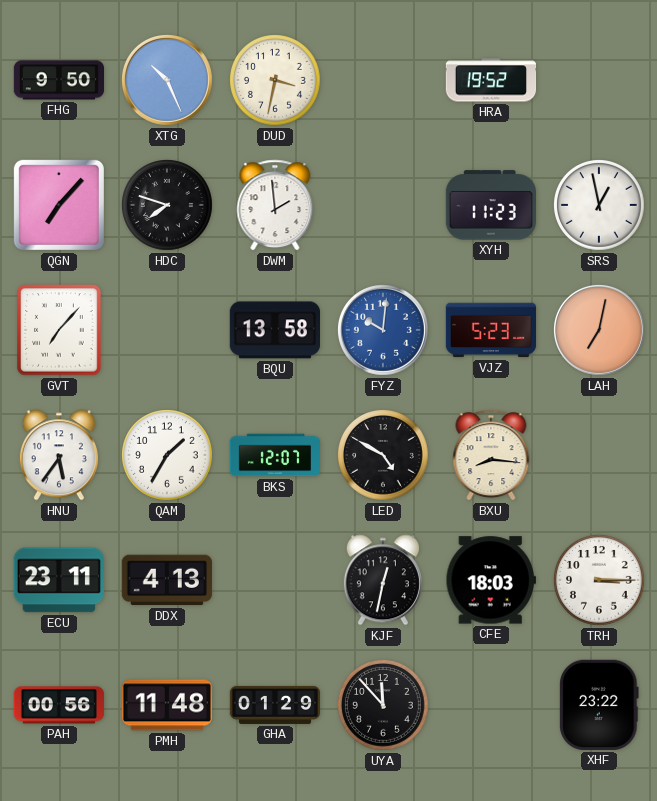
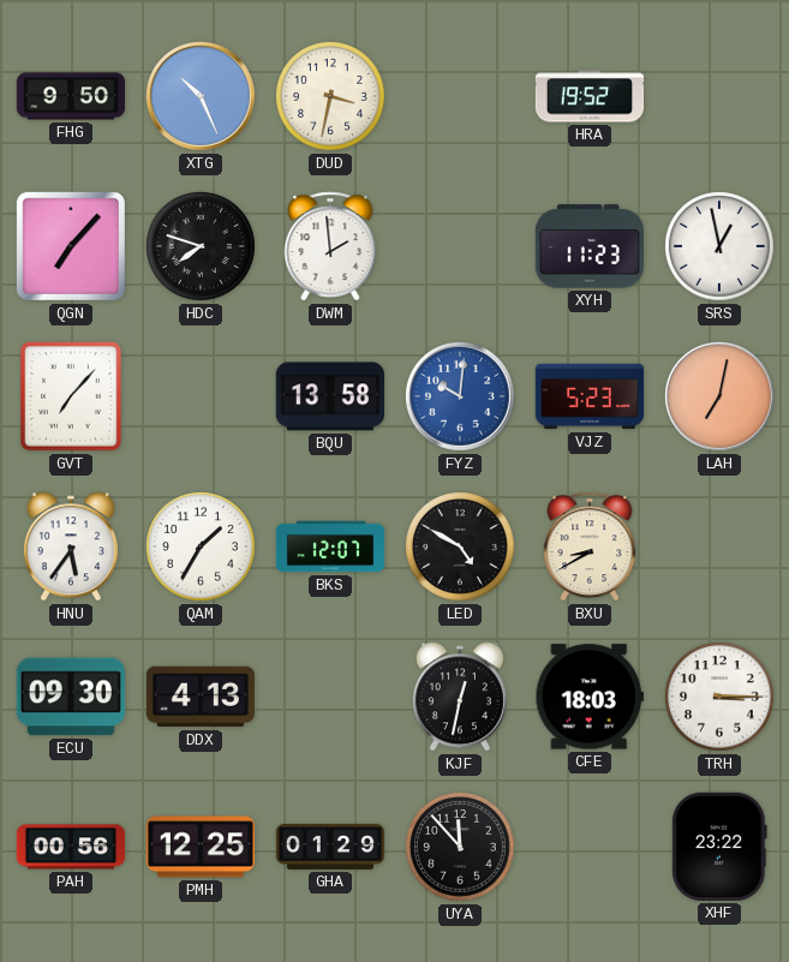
BXU: 8:16 -> 8:40 (590, 546)
ECU: 23:11 -> 09:30 (71, 697)
PMH: 11:48 -> 12:25 (199, 847)
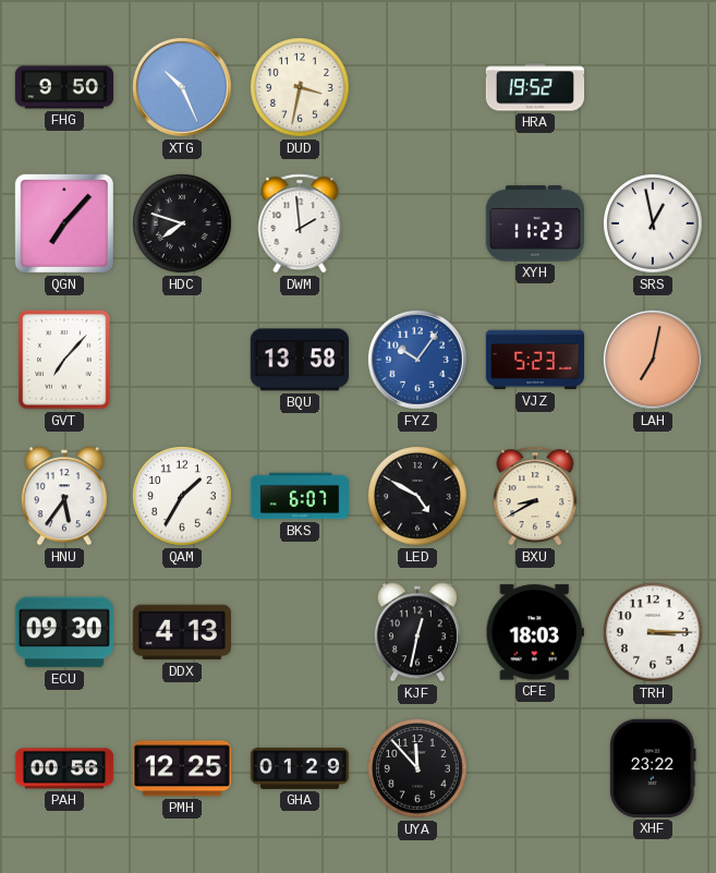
FYZ: 10:01 -> 10:06 (417, 360)
BKS: 12:07 -> 6:07 (300, 496)
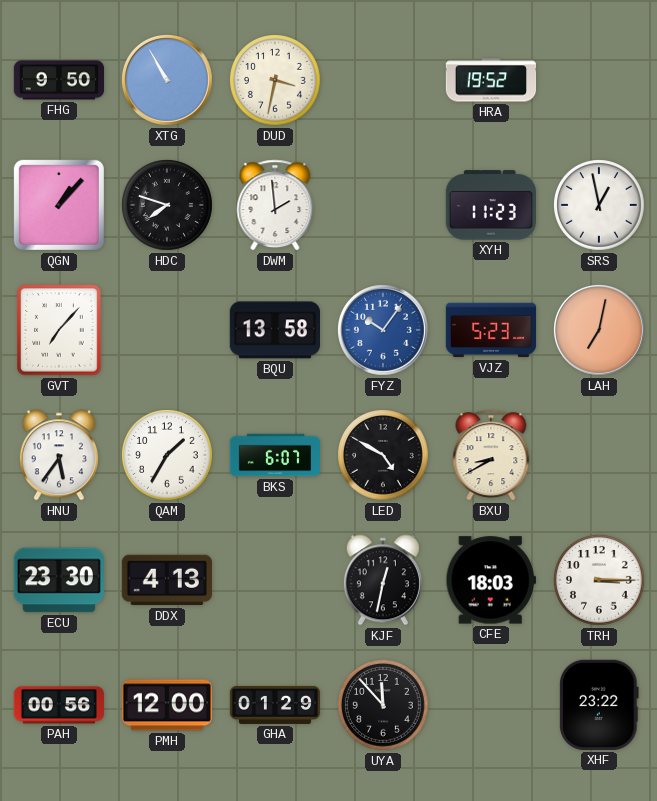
XTG: 10:26 -> 10:55 (167, 80)
QGN: 7:07 -> 1:07 (59, 205)
ECU: 09:30 -> 23:30 (59, 580)
PMH: 12:25 -> 12:00 (166, 705)
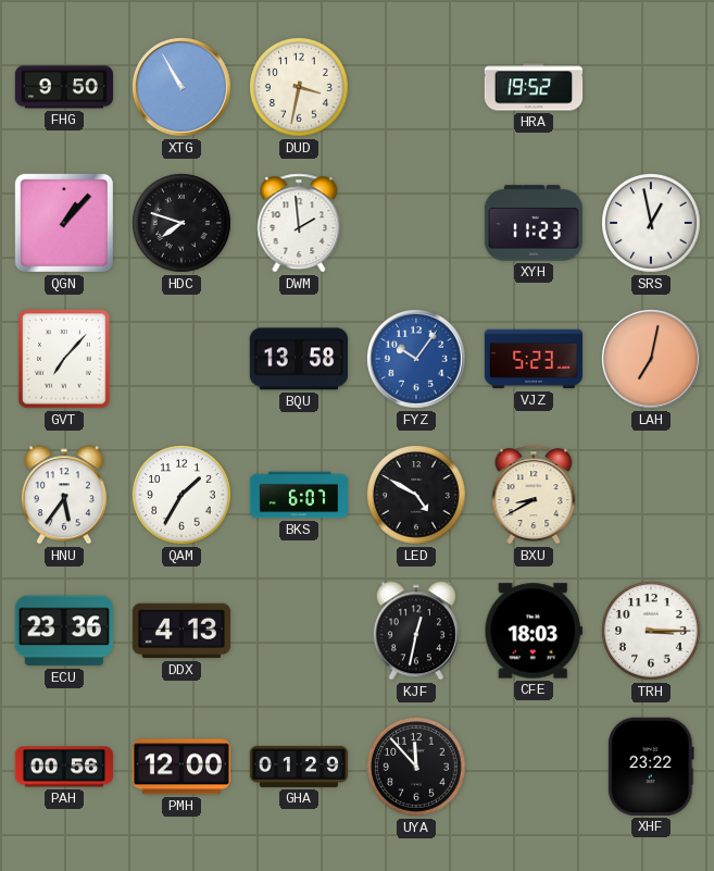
ECU: 23:30 -> 23:36 (64, 631)
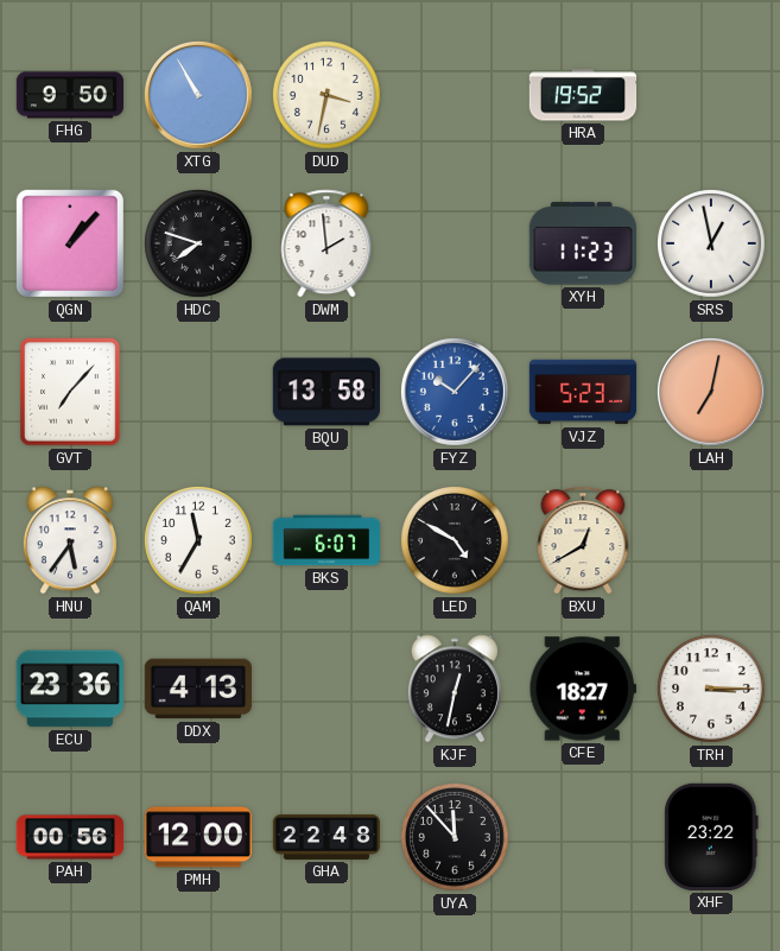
FYZ: 10:06 -> 10:07 (455, 392)
QAM: 1:35 -> 11:35 (199, 541)
BXU: 8:40 -> 12:40 (583, 540)
CFE: 18:03 -> 18:27 (583, 689)
GHA: 01:29 -> 22:48 (326, 837)
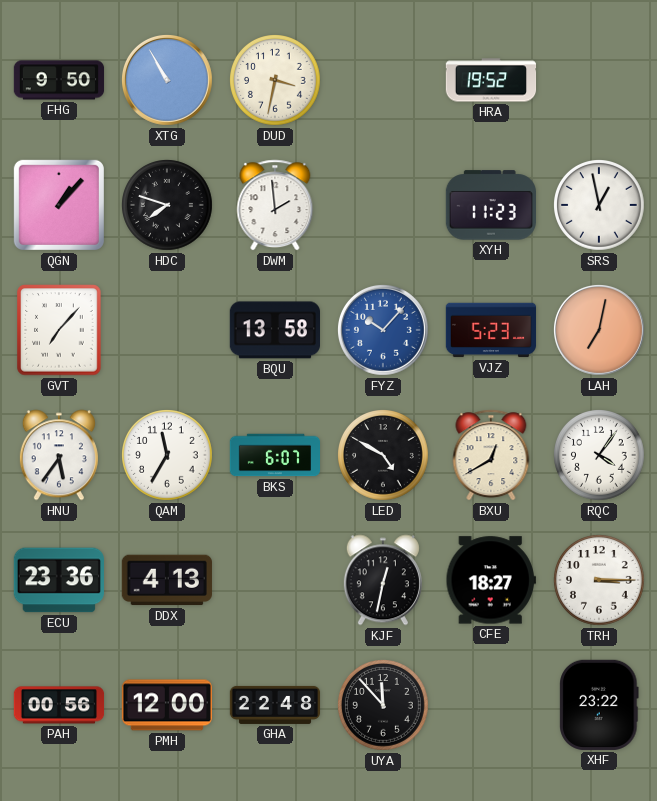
RQC: none -> 4:06 (600, 456)
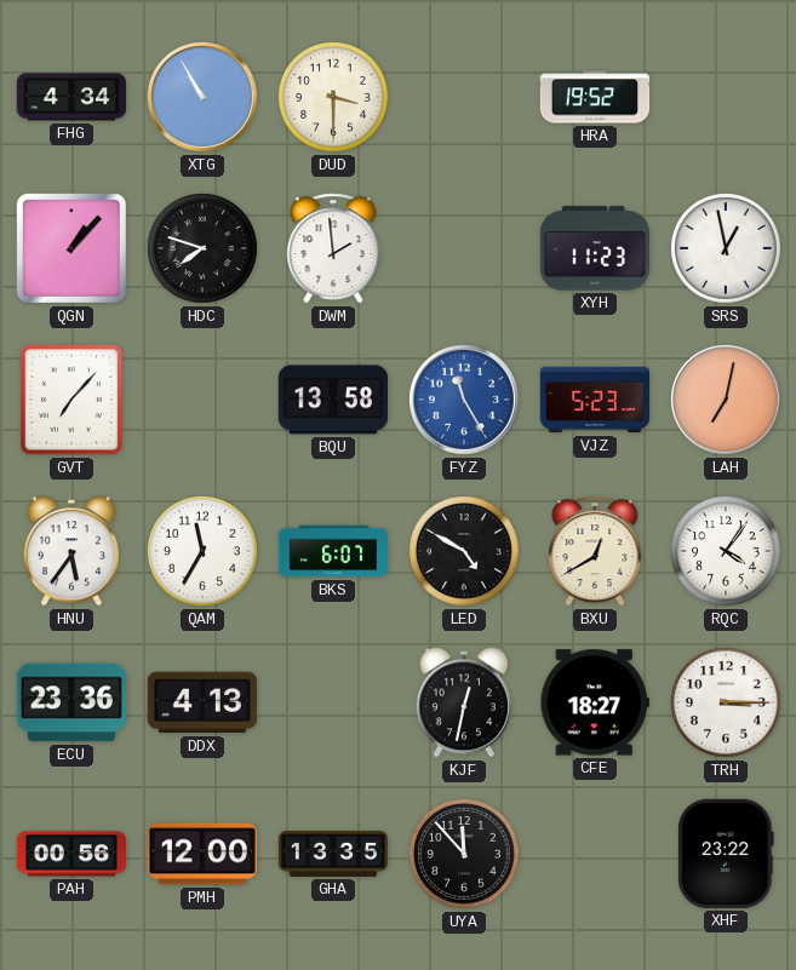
FHG: 9:50 -> 4:34 (71, 97)
DUD: 3:32 -> 3:30 (334, 98)
FYZ: 10:07 -> 11:25 (464, 400)
GHA: 22:48 -> 13:35 (333, 854)
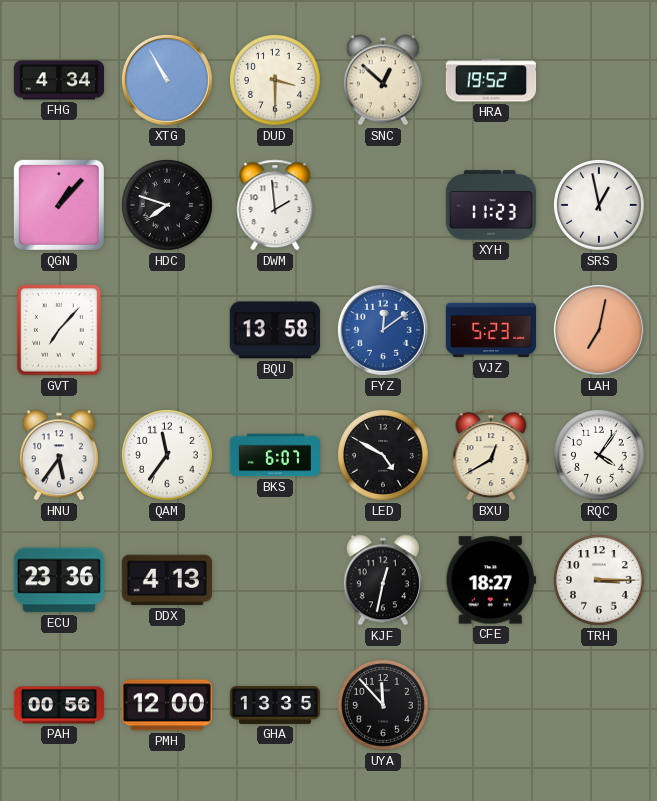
SNC: none -> 12:52 (383, 80)
FYZ: 11:25 -> 12:09 (383, 330)
QAM: 11:35 -> 11:36 (168, 456)
XHF: 23:22 -> none (726, 854)
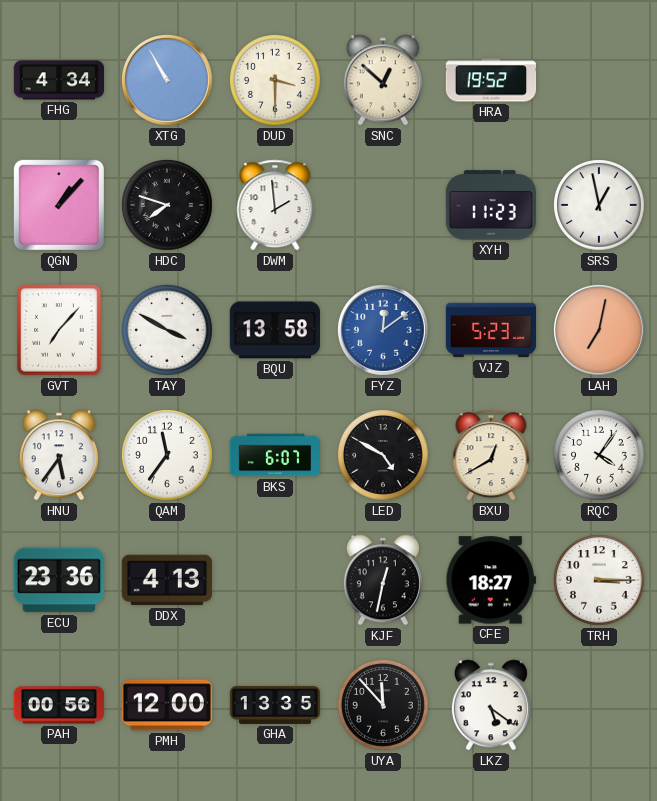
TAY: none -> 3:50 (168, 331)
LKZ: none -> 5:21 (491, 705)
